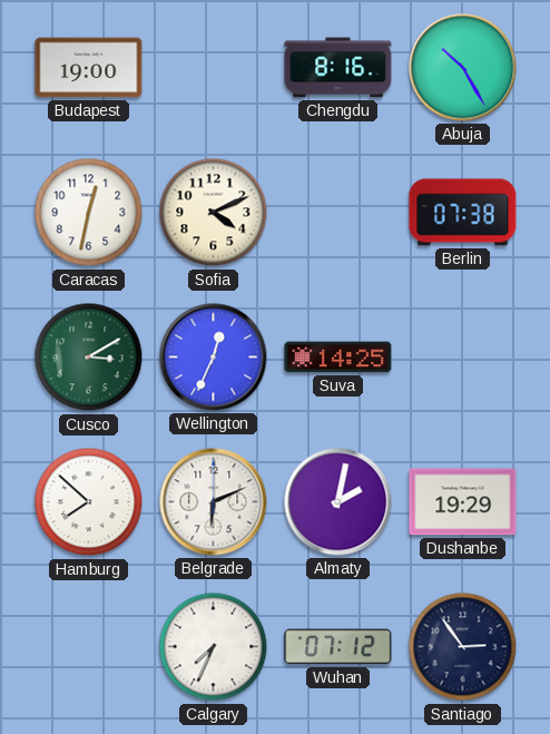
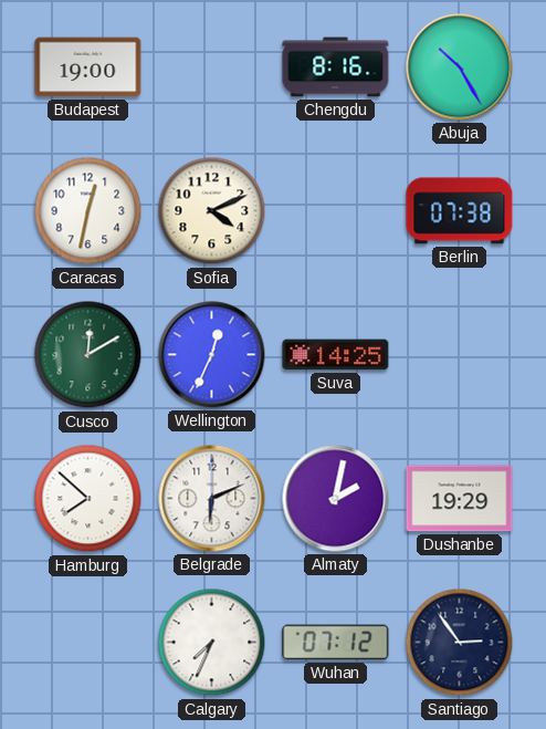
Cusco: 3:10 -> 12:10 (88, 355)
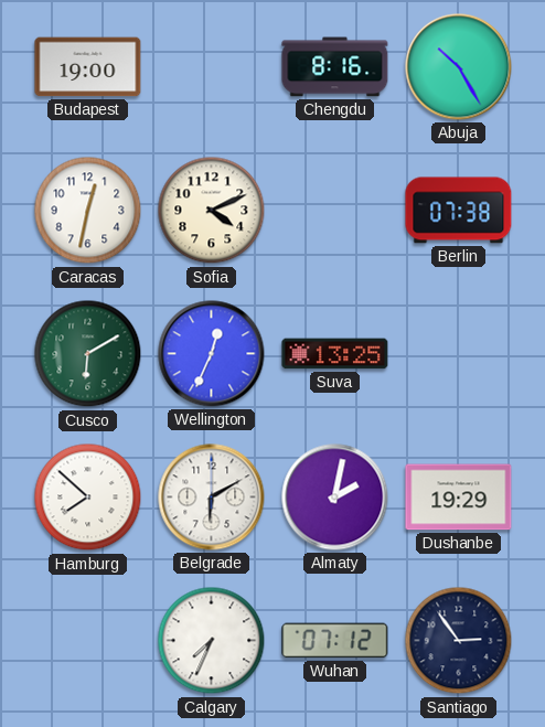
Cusco: 12:10 -> 6:10 (88, 354)
Suva: 14:25 -> 13:25 (335, 354)
Belgrade: 6:11 -> 6:10 (212, 498)
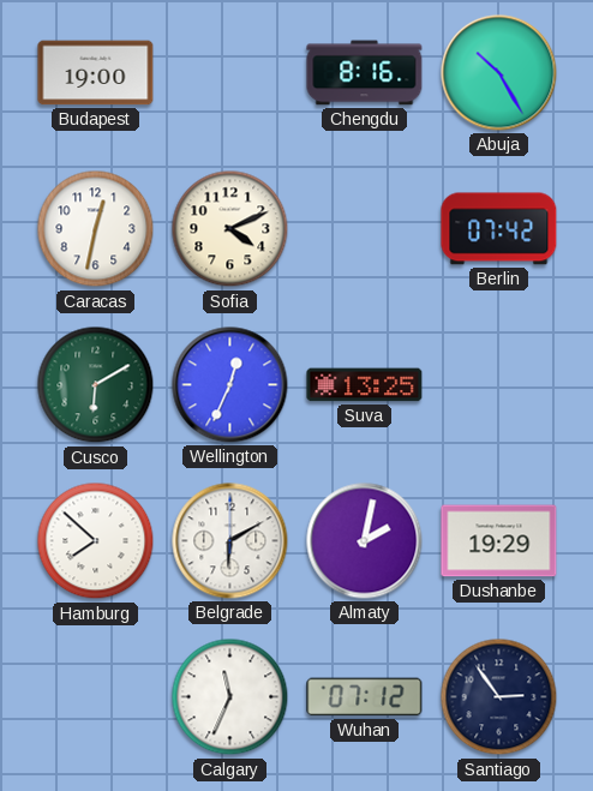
Berlin: 07:38 -> 07:42 (499, 229)
Calgary: 7:34 -> 11:34 (230, 697)
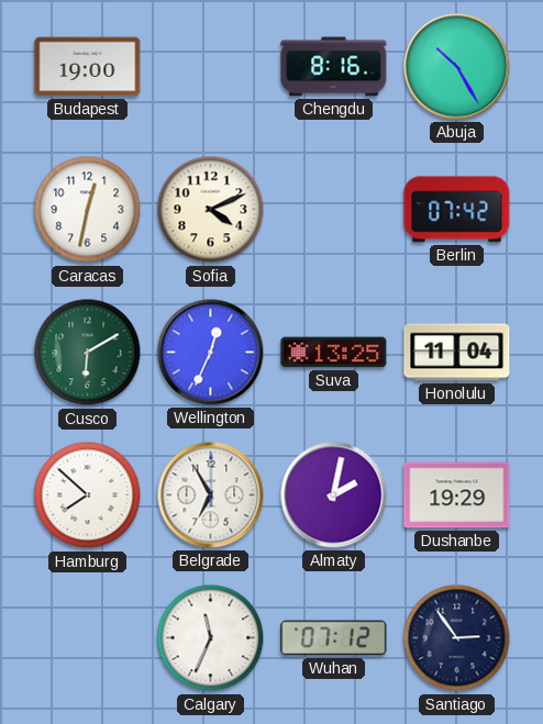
Honolulu: none -> 11:04 (457, 353)
Belgrade: 6:10 -> 6:55 (211, 495)
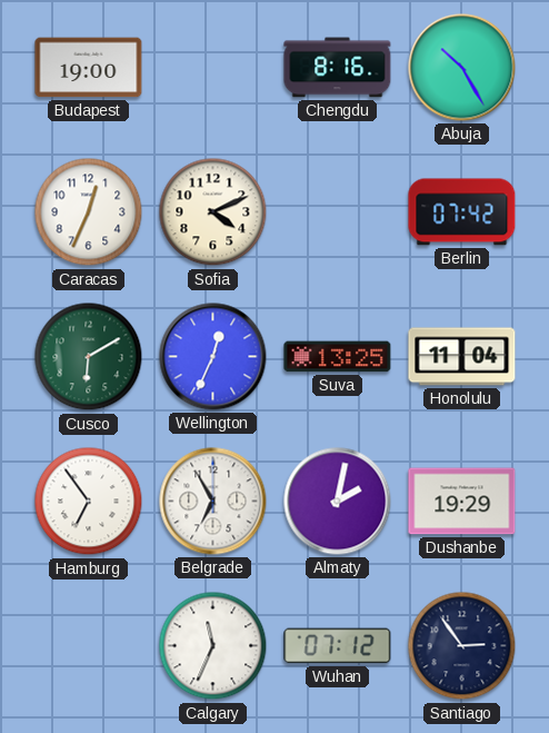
Caracas: 12:32 -> 12:34 (89, 212)
Hamburg: 7:52 -> 6:54 (89, 502)
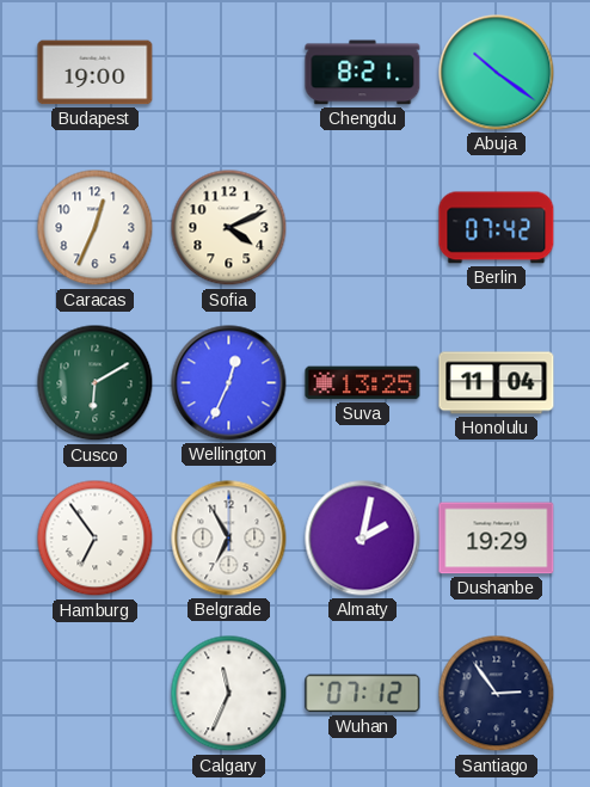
Chengdu: 8:16 -> 8:21 (363, 73)
Abuja: 10:25 -> 10:21 (497, 73)
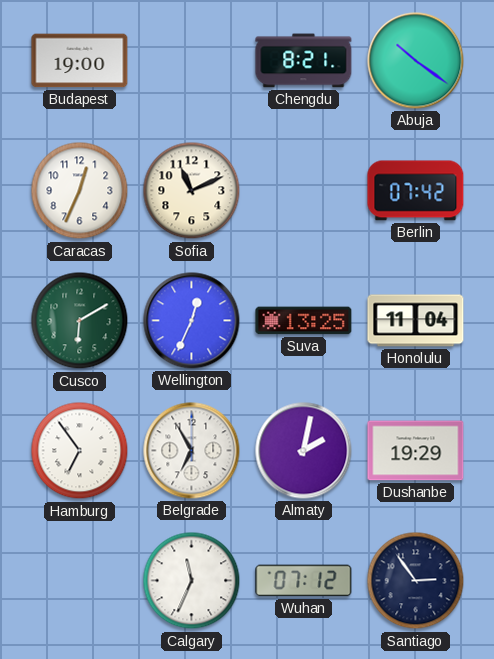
Sofia: 4:11 -> 11:11 (192, 191)
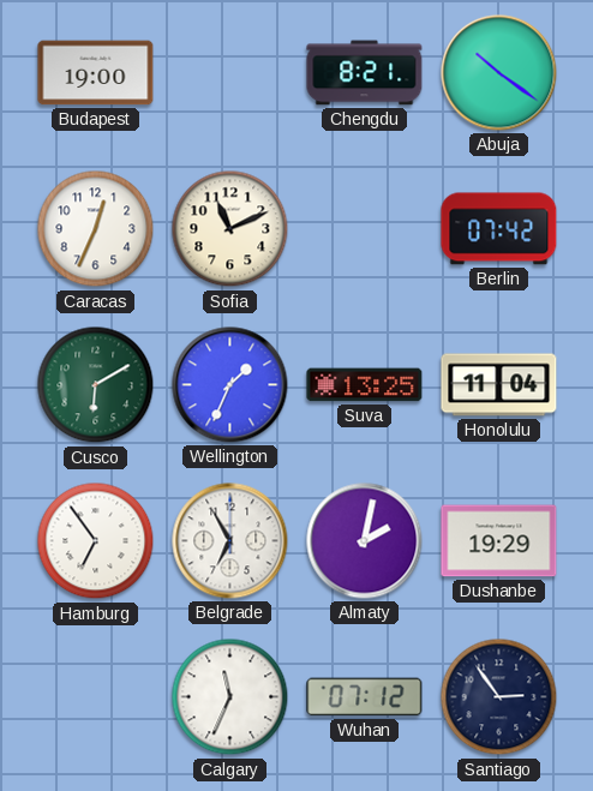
Wellington: 12:34 -> 1:34 (230, 385)
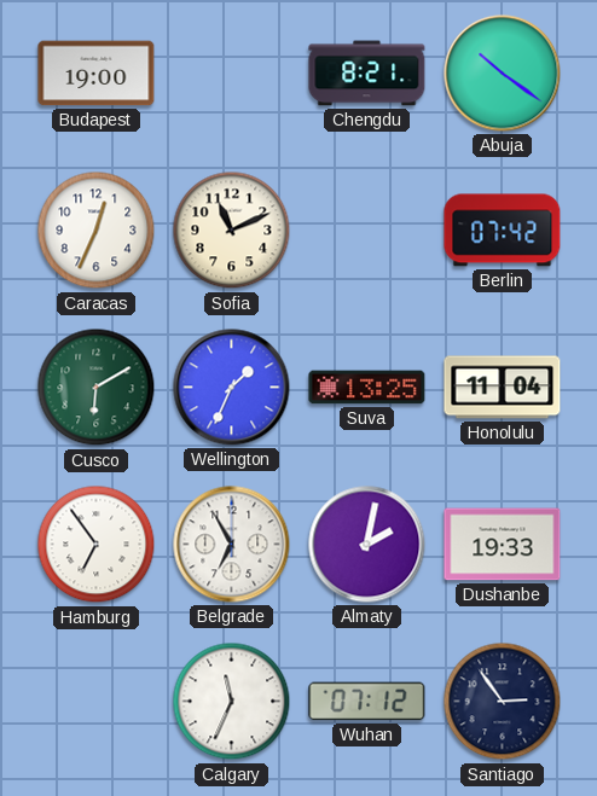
Dushanbe: 19:29 -> 19:33 (503, 545)
